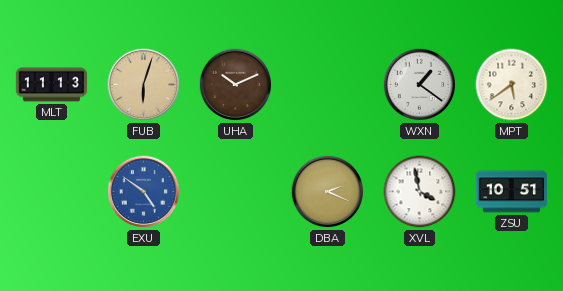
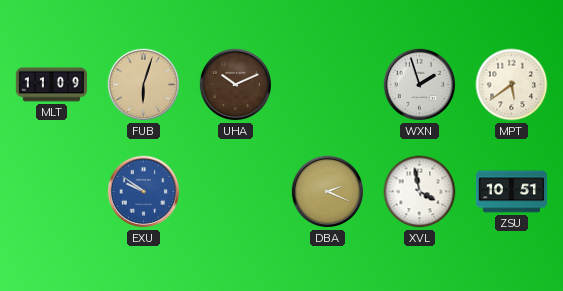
MLT: 11:13 -> 11:09 (52, 85)
WXN: 1:21 -> 1:57 (420, 85)
EXU: 4:51 -> 9:51 (144, 192)
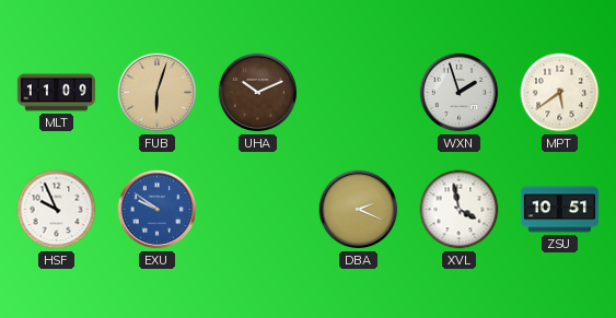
HSF: none -> 9:56 (57, 210)
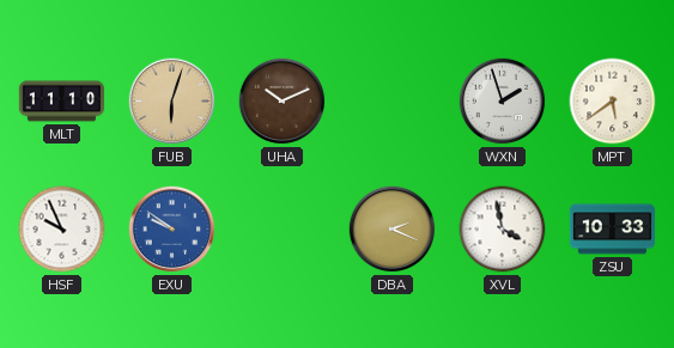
MLT: 11:09 -> 11:10 (62, 102)
ZSU: 10:51 -> 10:33 (613, 230)
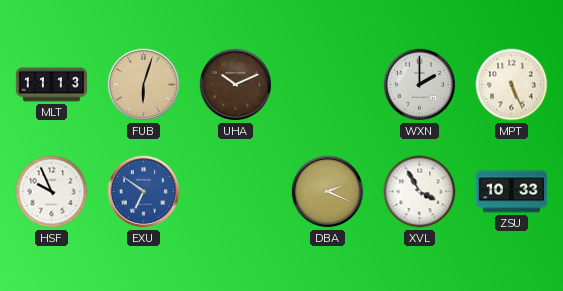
MLT: 11:10 -> 11:13 (52, 85)
WXN: 1:57 -> 2:00 (420, 85)
MPT: 5:39 -> 5:26 (512, 85)
EXU: 9:51 -> 6:51 (144, 192)
XVL: 3:58 -> 3:55 (420, 192)
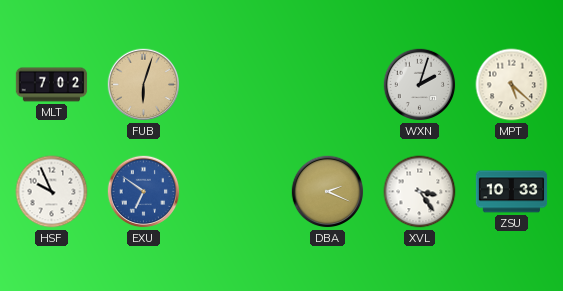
MLT: 11:13 -> 7:02 (52, 85)
UHA: 10:11 -> none (236, 85)
WXN: 2:00 -> 2:03 (420, 85)
MPT: 5:26 -> 5:22 (512, 85)
XVL: 3:55 -> 3:24 (420, 192)
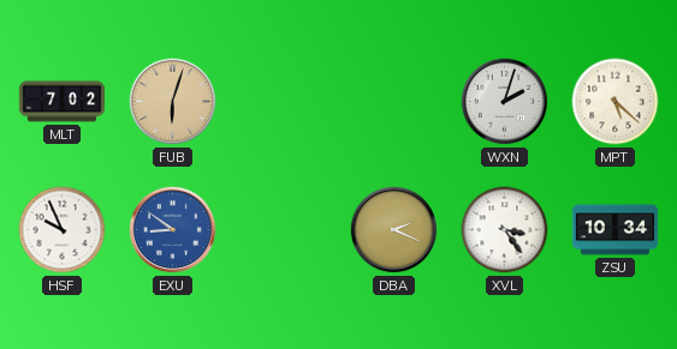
EXU: 6:51 -> 8:51 (173, 230)
ZSU: 10:33 -> 10:34 (616, 230)
